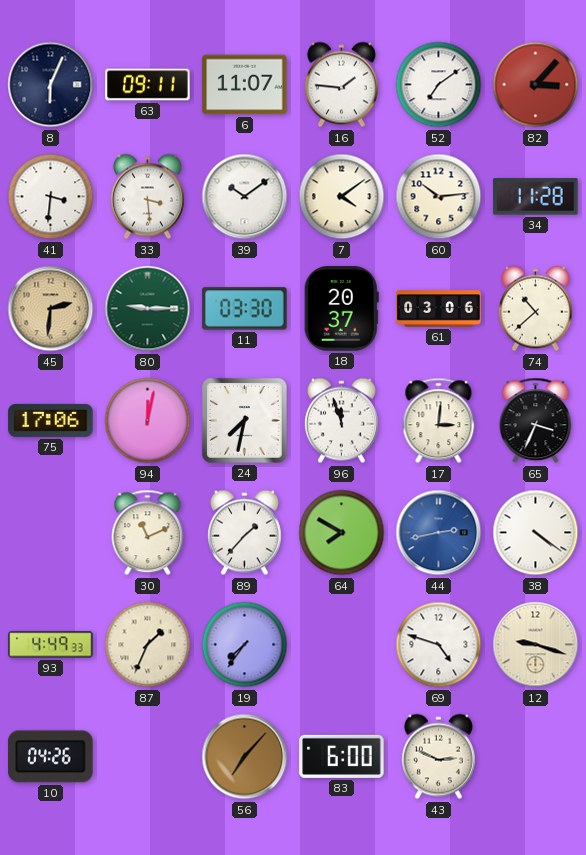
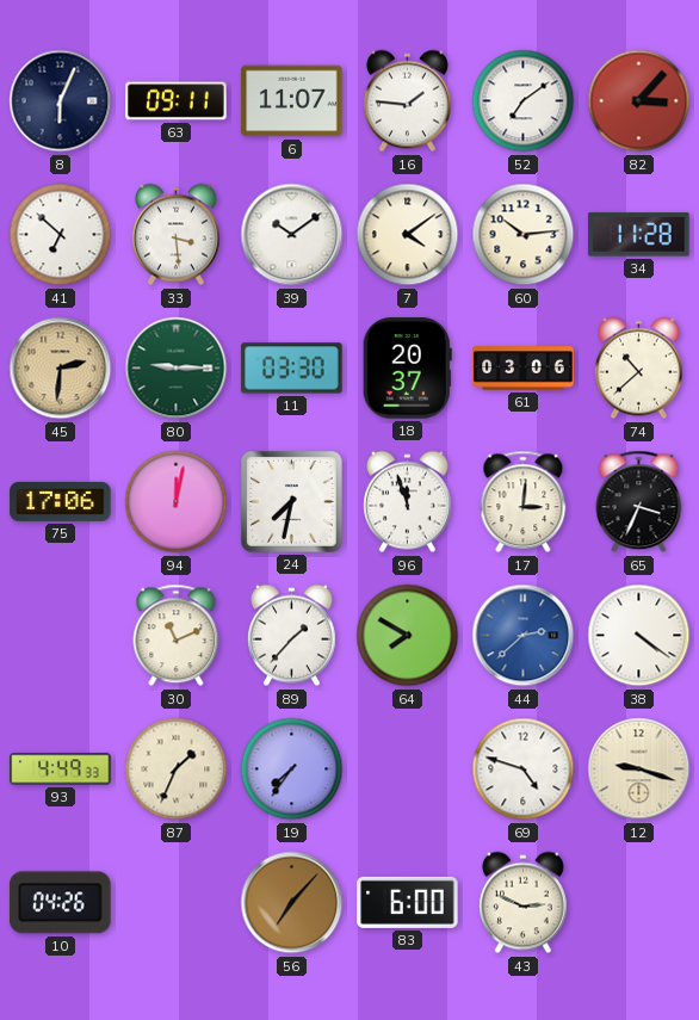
41: 3:31 -> 6:52 (61, 235)
44: 2:43 -> 2:38 (524, 636)
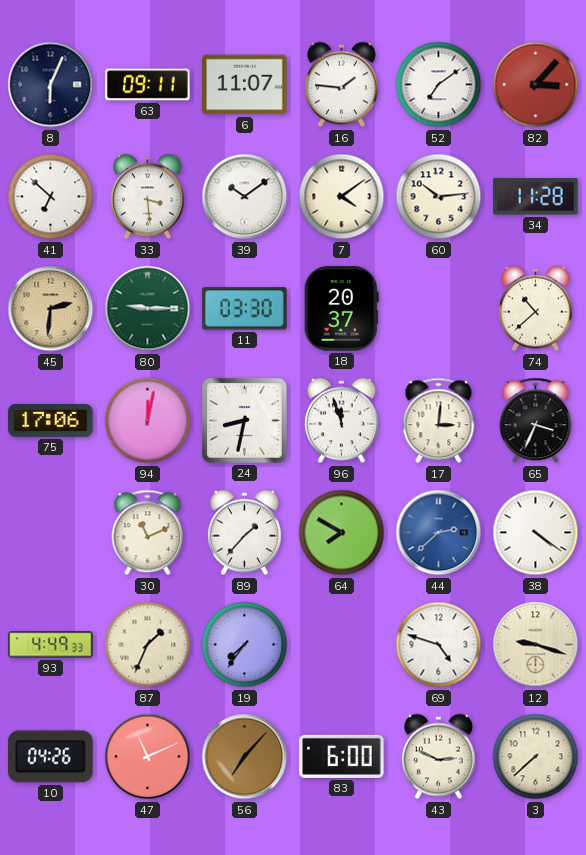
61: 03:06 -> none (524, 369)
24: 7:32 -> 8:32 (245, 421)
47: none -> 11:11 (148, 757)
3: none -> 7:38 (536, 757)
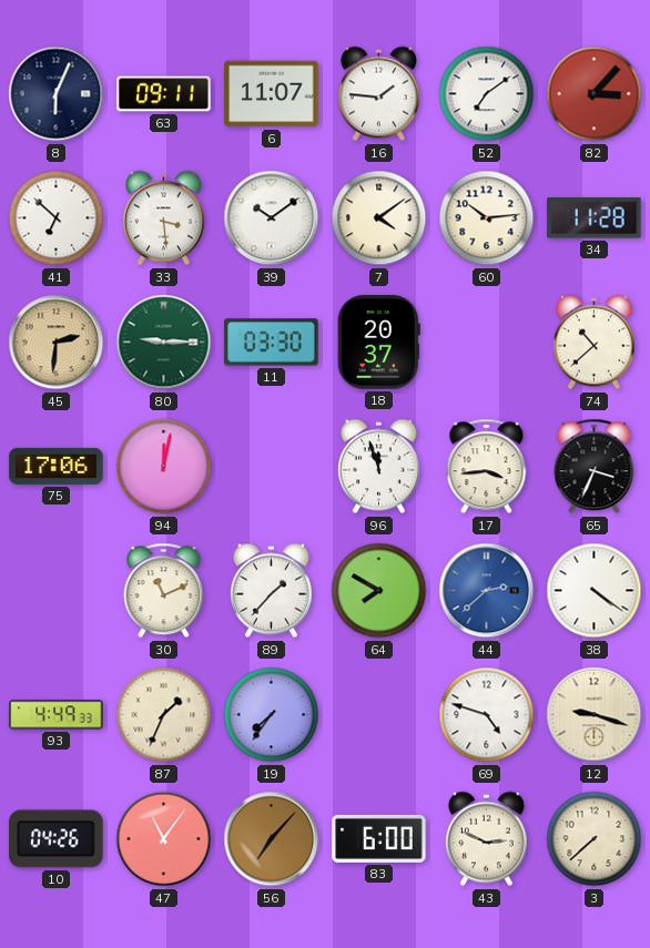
24: 8:32 -> none (245, 421)
17: 3:01 -> 3:44 (487, 467)
47: 11:11 -> 11:06 (164, 839)
